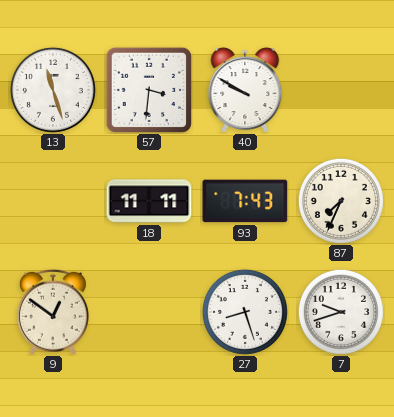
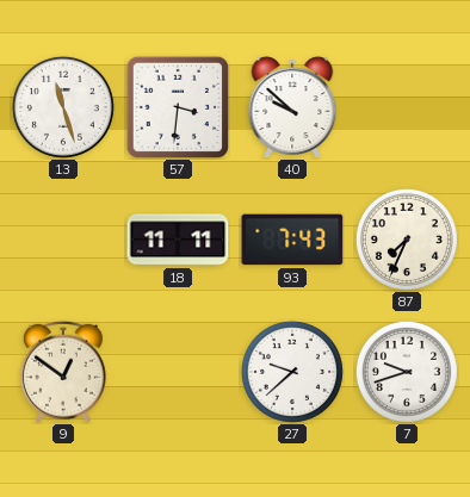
40: 9:50 -> 9:52 (292, 107)
27: 8:27 -> 9:38 (292, 372)
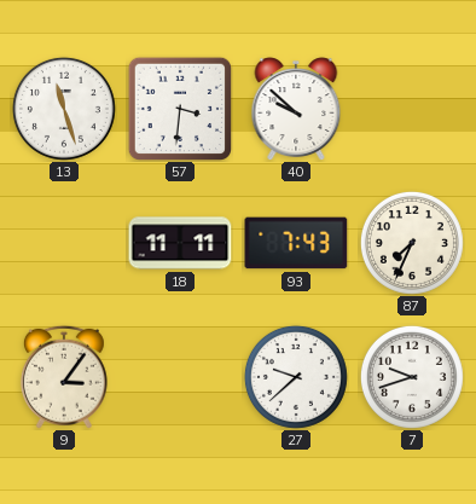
9: 12:51 -> 3:06 (64, 377)
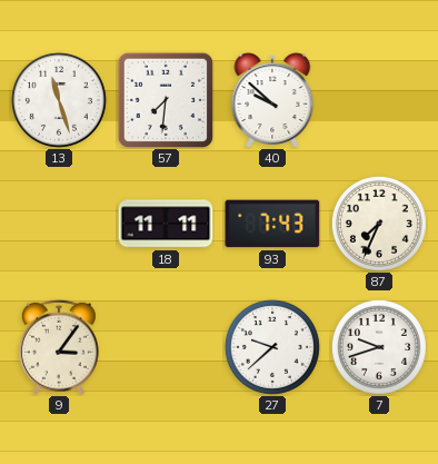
57: 3:31 -> 7:31 (165, 99)
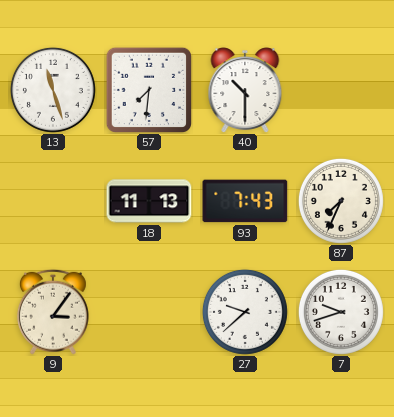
40: 9:52 -> 10:30 (245, 90)
18: 11:11 -> 11:13 (149, 201)
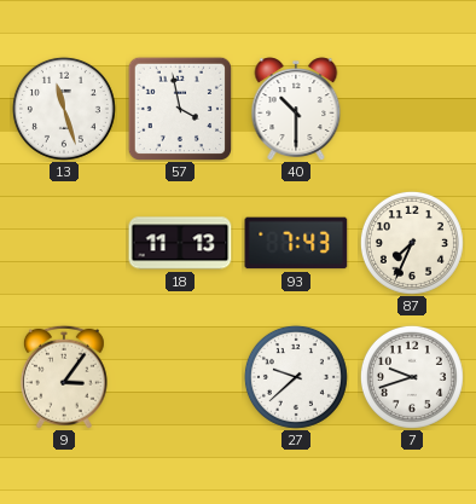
57: 7:31 -> 3:58 (179, 108)
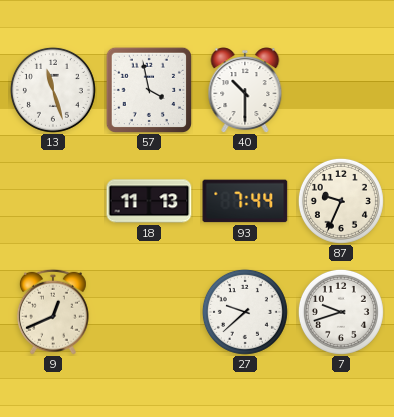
93: 7:43 -> 7:44 (245, 201)
87: 7:34 -> 9:34 (341, 201)
9: 3:06 -> 12:41 (53, 312)
